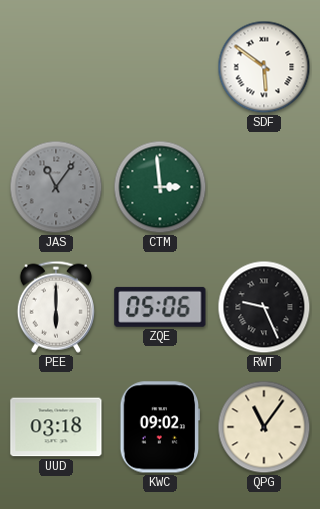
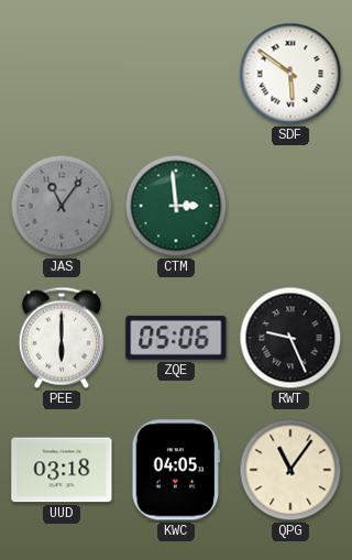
KWC: 09:02 -> 04:05 (176, 470)
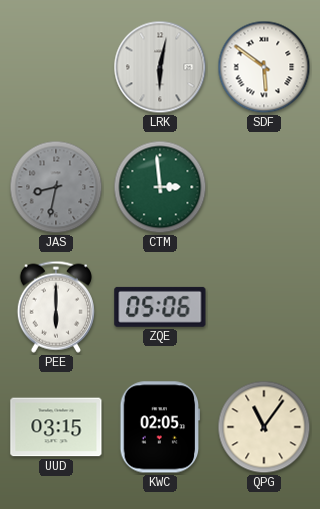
LRK: none -> 6:02 (160, 67)
JAS: 11:06 -> 8:32 (56, 187)
RWT: 9:26 -> none (290, 338)
UUD: 03:18 -> 03:15 (56, 427)
KWC: 04:05 -> 02:05 (160, 427)
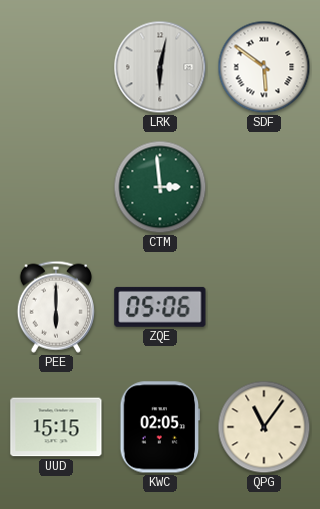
JAS: 8:32 -> none (56, 187)
UUD: 03:15 -> 15:15 (56, 427)
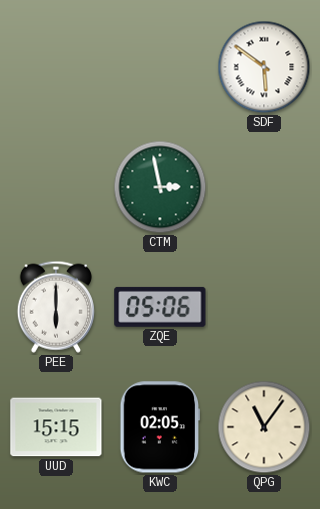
LRK: 6:02 -> none (160, 67)
CTM: 2:59 -> 2:58 (160, 187)
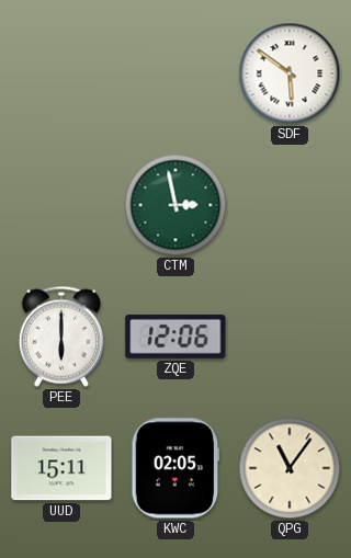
ZQE: 05:06 -> 12:06 (175, 337)
UUD: 15:15 -> 15:11 (61, 468)
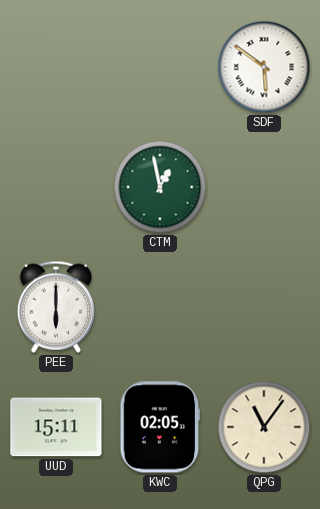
CTM: 2:58 -> 12:58 (160, 187)
ZQE: 12:06 -> none (175, 337)
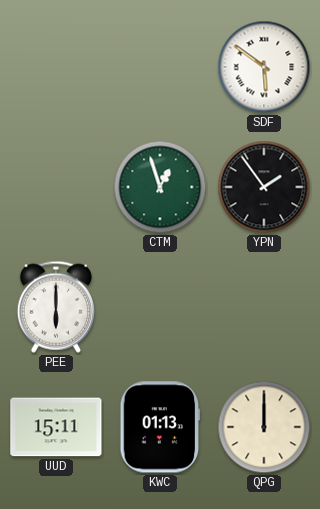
CTM: 12:58 -> 12:57 (160, 187)
YPN: none -> 1:54 (264, 187)
KWC: 02:05 -> 01:13 (160, 427)
QPG: 11:06 -> 12:00 (264, 427)
